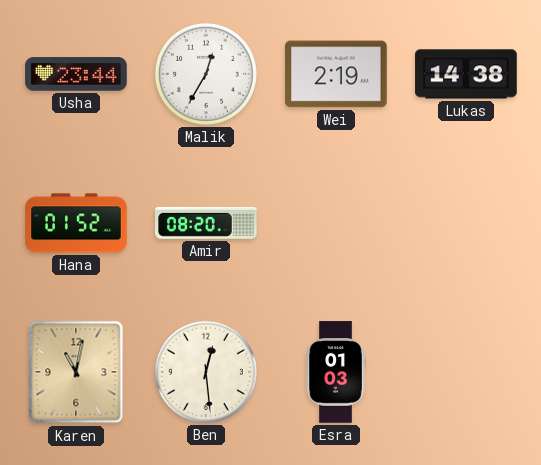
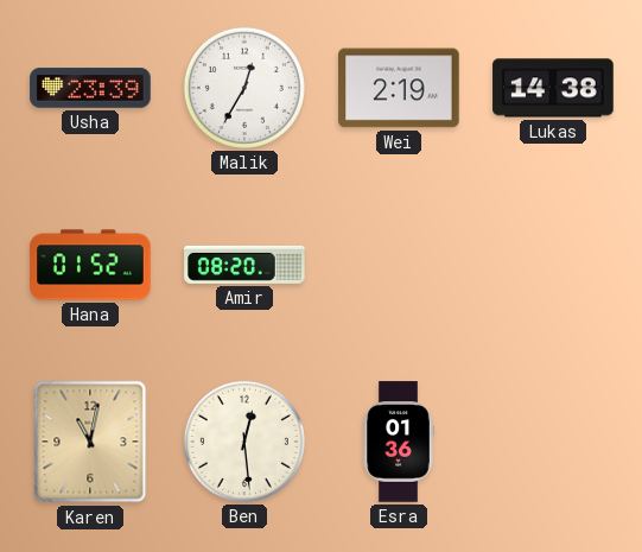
Usha: 23:44 -> 23:39 (90, 88)
Esra: 01:03 -> 01:36 (399, 442)
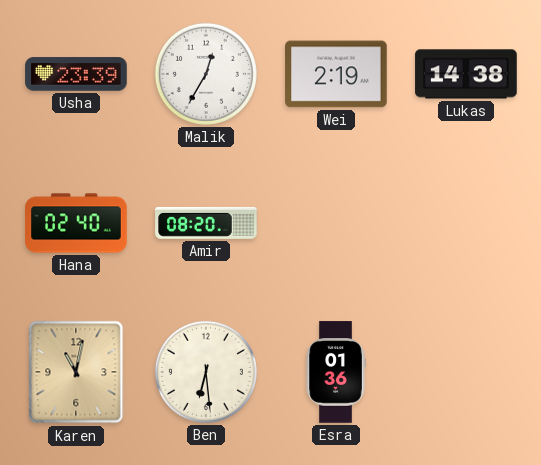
Hana: 01:52 -> 02:40 (76, 223)
Ben: 12:29 -> 6:29 (206, 372)
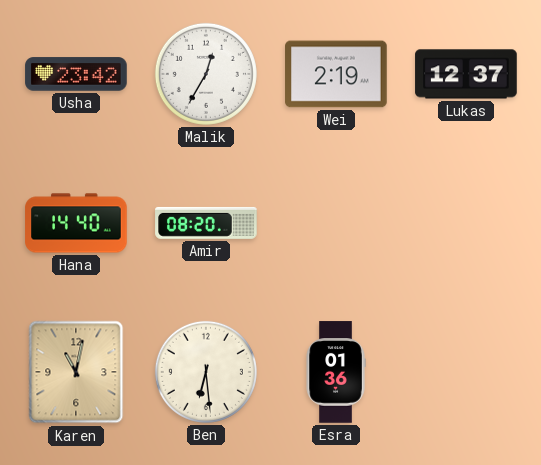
Usha: 23:39 -> 23:42 (76, 74)
Lukas: 14:38 -> 12:37 (466, 74)
Hana: 02:40 -> 14:40 (76, 223)
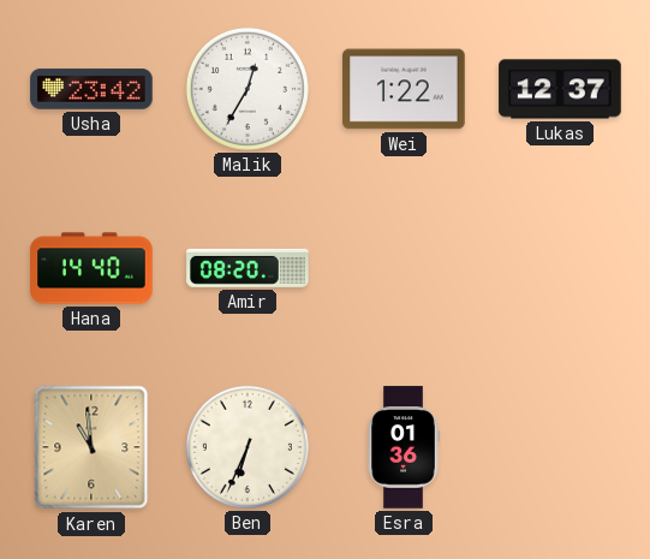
Wei: 2:19 -> 1:22 (404, 89)
Karen: 11:02 -> 10:59 (91, 447)
Ben: 6:29 -> 6:34 (248, 447)
